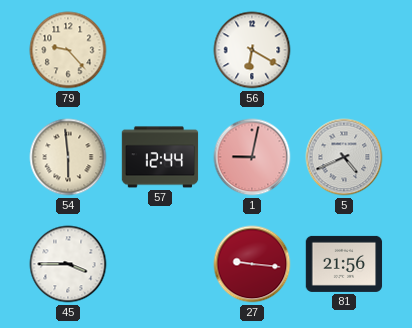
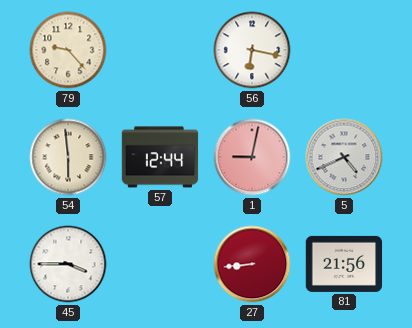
56: 6:20 -> 6:17 (252, 50)
27: 9:16 -> 8:44 (252, 264)
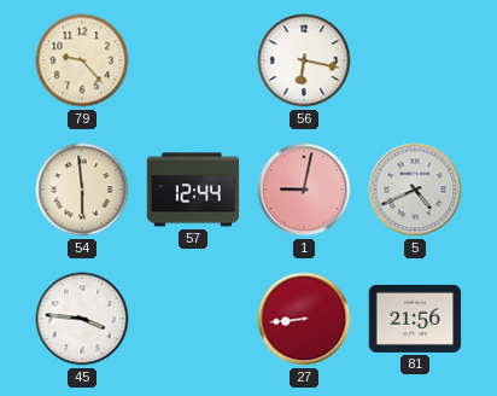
45: 3:45 -> 3:46 (82, 319)
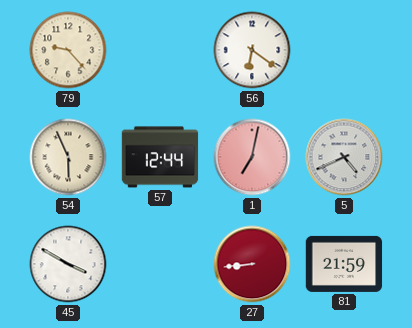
56: 6:17 -> 6:21 (252, 50)
54: 5:59 -> 5:56 (68, 157)
1: 9:02 -> 7:02 (252, 157)
45: 3:46 -> 3:50 (68, 264)
81: 21:56 -> 21:59 (344, 264)
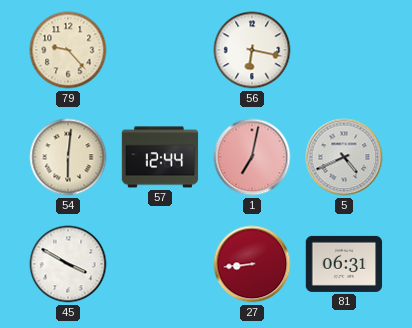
56: 6:21 -> 6:17 (252, 50)
54: 5:56 -> 6:01 (68, 157)
81: 21:59 -> 06:31 (344, 264)
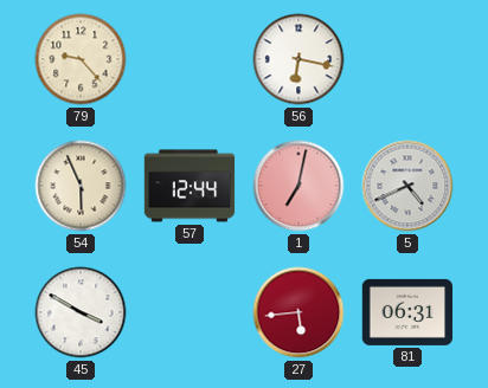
54: 6:01 -> 5:56 (81, 186)
27: 8:44 -> 5:44 (298, 312)
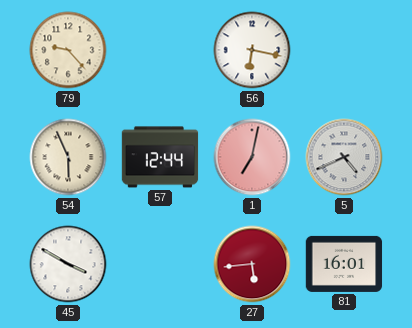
81: 06:31 -> 16:01 (344, 264)
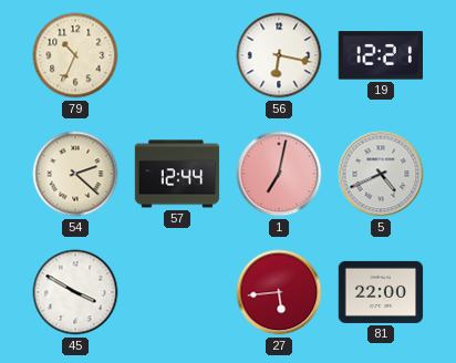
79: 9:23 -> 10:34 (75, 55)
19: none -> 12:21 (380, 55)
54: 5:56 -> 2:22 (75, 174)
81: 16:01 -> 22:00 (381, 292)
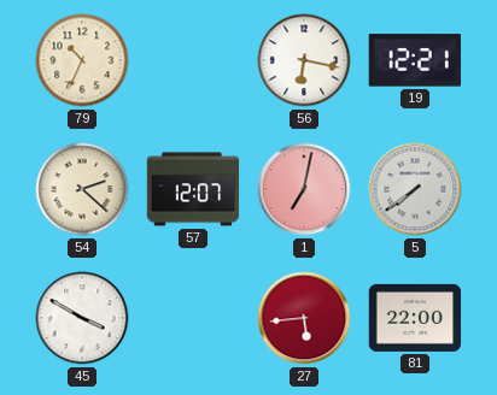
57: 12:44 -> 12:07 (193, 189)
5: 4:41 -> 7:39 (415, 189)
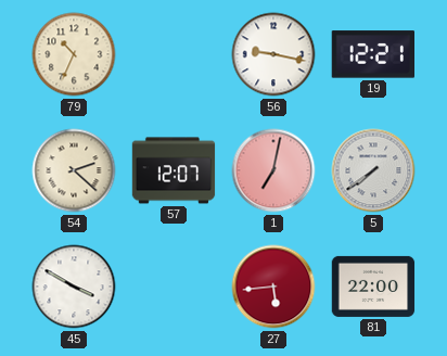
56: 6:17 -> 9:17 (273, 54)
